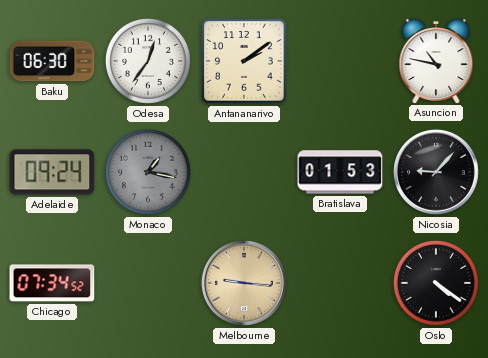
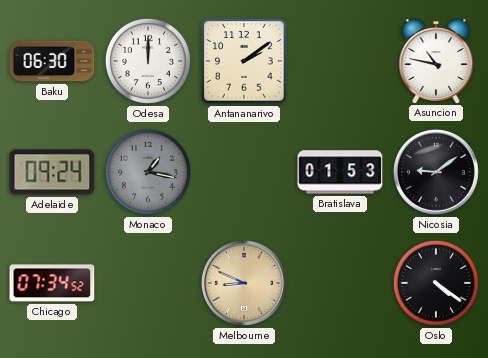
Odesa: 12:36 -> 12:00 (148, 61)
Nicosia: 9:07 -> 9:09 (436, 172)
Melbourne: 9:16 -> 8:49 (244, 283)
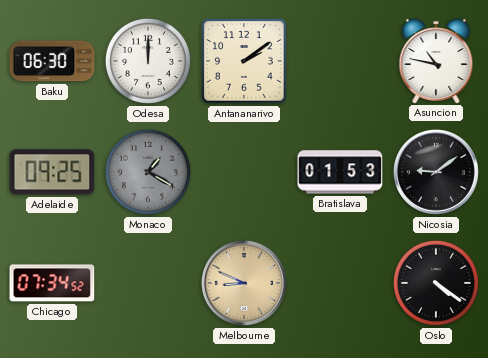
Adelaide: 09:24 -> 09:25 (52, 172)
Monaco: 1:17 -> 1:20 (148, 172)
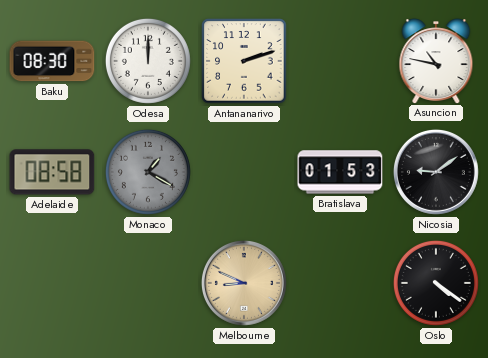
Baku: 06:30 -> 08:30 (52, 61)
Antananarivo: 2:09 -> 2:12 (244, 61)
Adelaide: 09:25 -> 08:58 (52, 172)
Chicago: 07:34 -> none (52, 283)
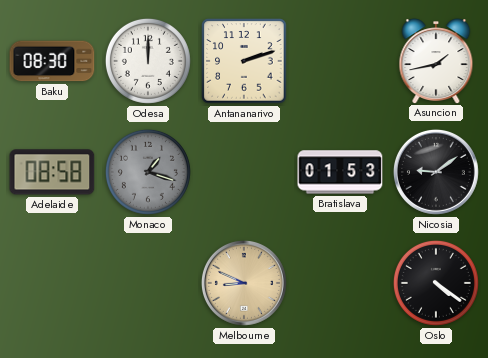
Asuncion: 10:47 -> 1:43 (436, 61)
Monaco: 1:20 -> 1:18 (148, 172)
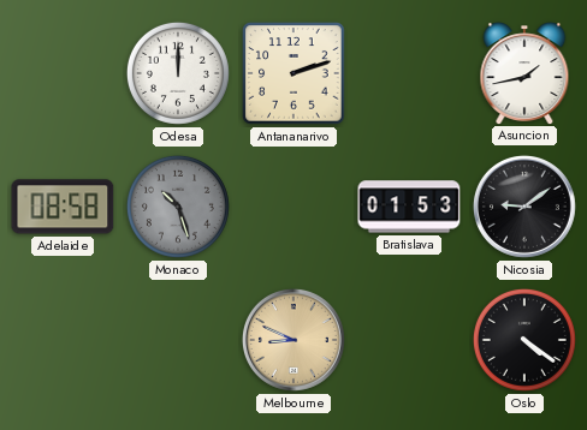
Baku: 08:30 -> none (52, 61)
Monaco: 1:18 -> 10:27 (178, 207)
